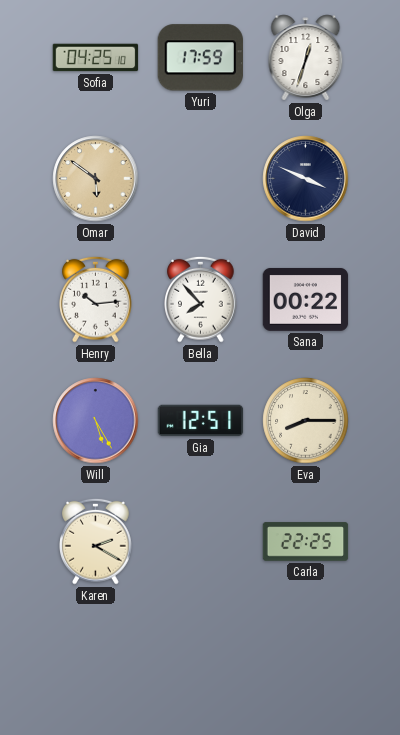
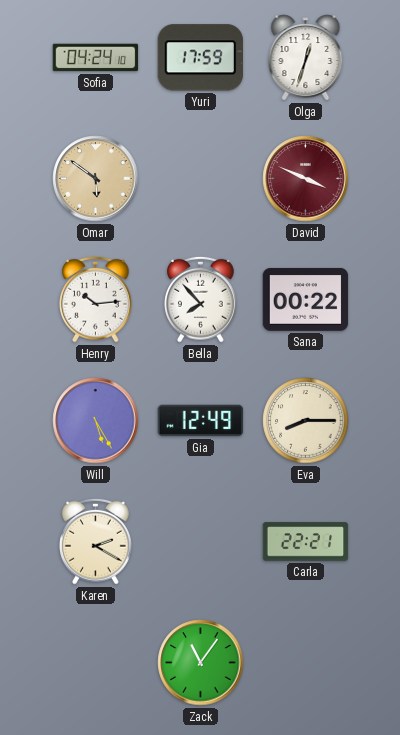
Sofia: 04:25 -> 04:24 (96, 58)
David dial: navy -> burgundy (306, 179)
Gia: 12:51 -> 12:49 (201, 421)
Carla: 22:25 -> 22:21 (306, 542)
Zack: none -> 11:06 (201, 663)
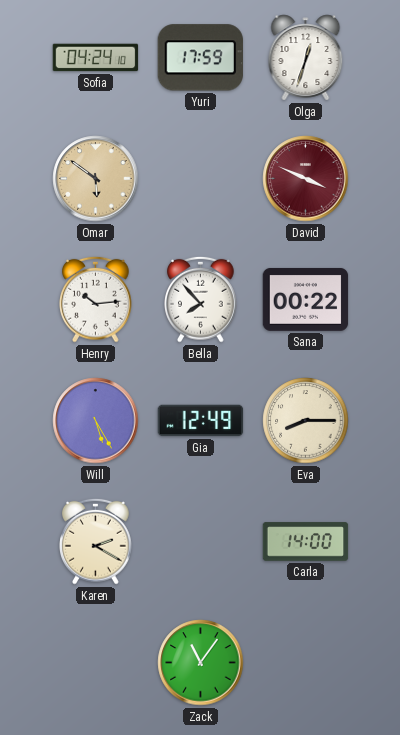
Carla: 22:21 -> 14:00 (306, 542)
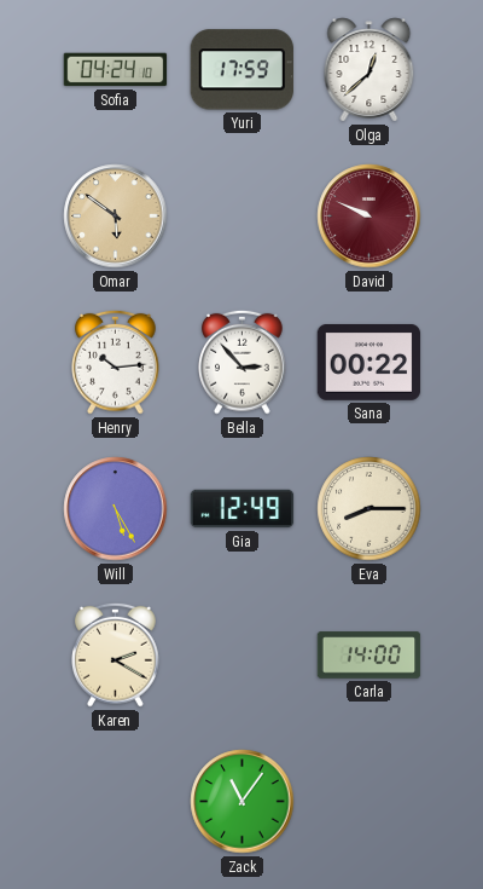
Olga: 12:33 -> 12:38 (369, 70)
David: 3:49 -> 9:49 (369, 217)
Bella: 7:53 -> 2:53 (243, 362)
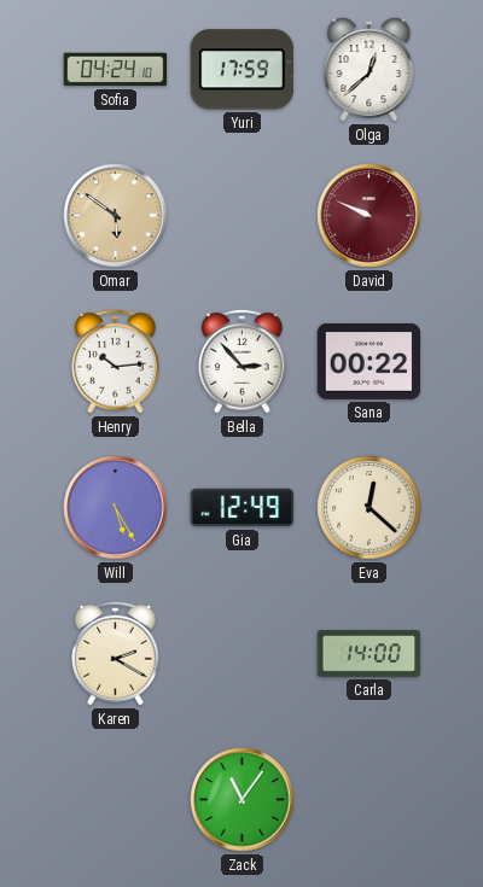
Eva: 8:15 -> 12:22 (369, 508)
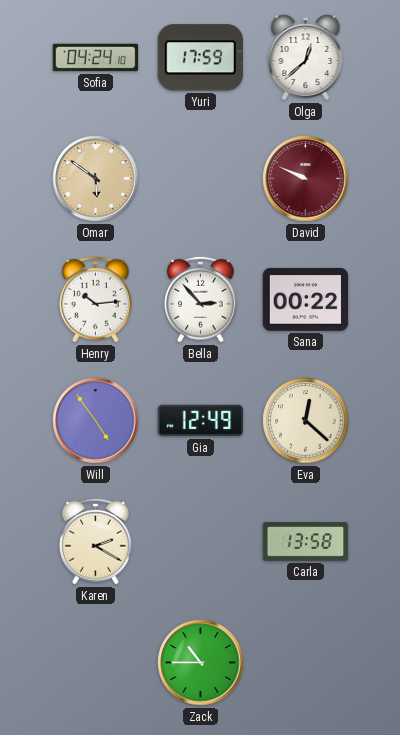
Will: 5:25 -> 4:54 (96, 421)
Carla: 14:00 -> 13:58 (306, 542)
Zack: 11:06 -> 10:45 (201, 663)
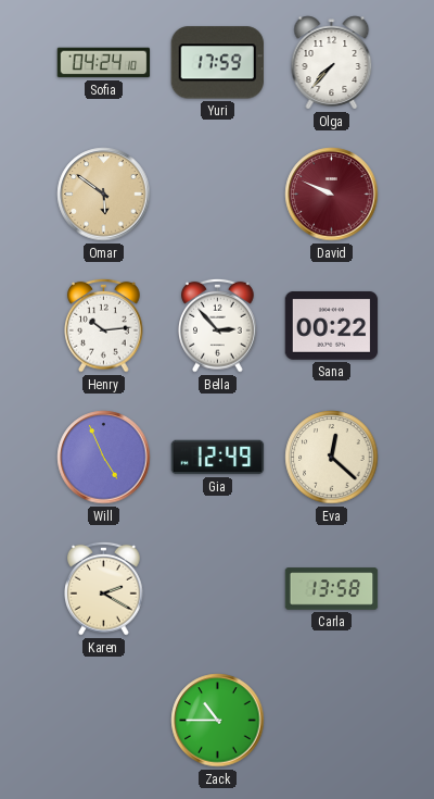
Olga: 12:38 -> 7:37 (332, 63)
Will: 4:54 -> 4:56 (104, 458)
